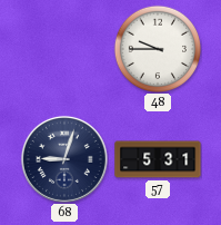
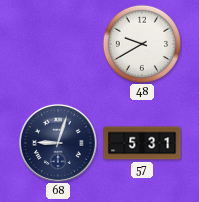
48: 9:45 -> 9:40 (141, 43)
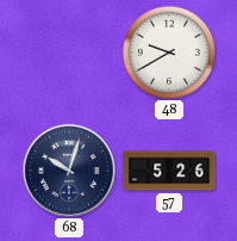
68: 9:03 -> 10:03 (69, 171)
57: 5:31 -> 5:26 (169, 171)
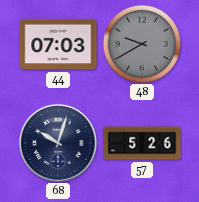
44: none -> 07:03 (58, 44)
48 dial: white -> grey (141, 43)
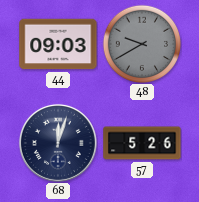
44: 07:03 -> 09:03 (58, 44)
68: 10:03 -> 12:03 (58, 143)
